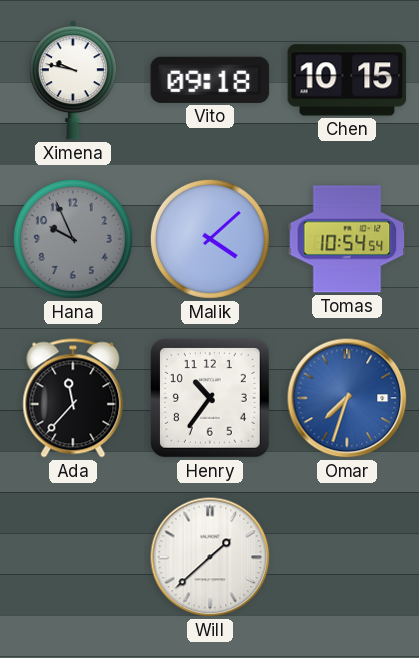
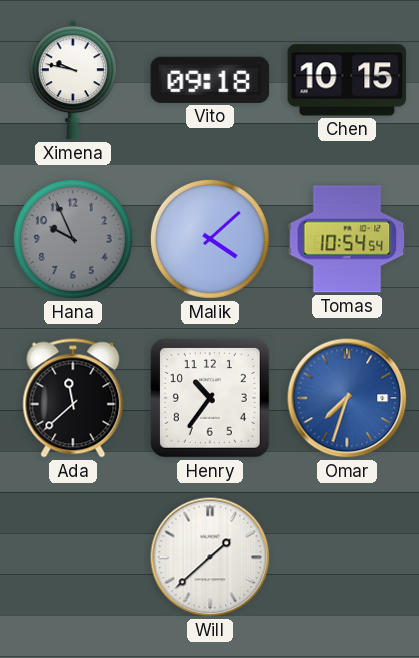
Ada: 11:37 -> 11:38 (73, 398)
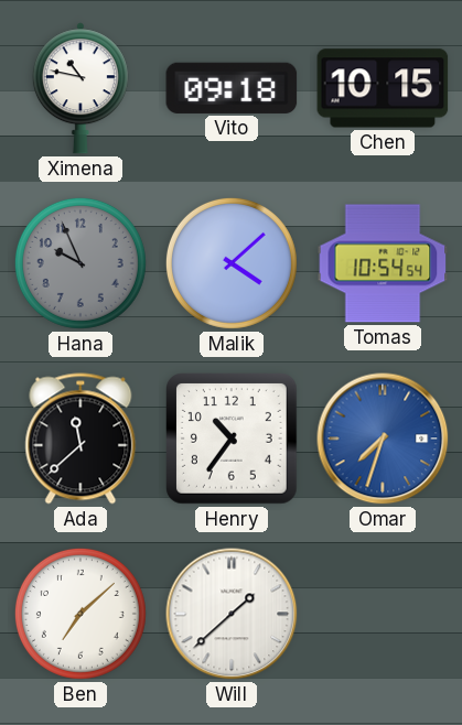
Ximena: 9:47 -> 10:47 (80, 88)
Ben: none -> 7:08 (80, 614)
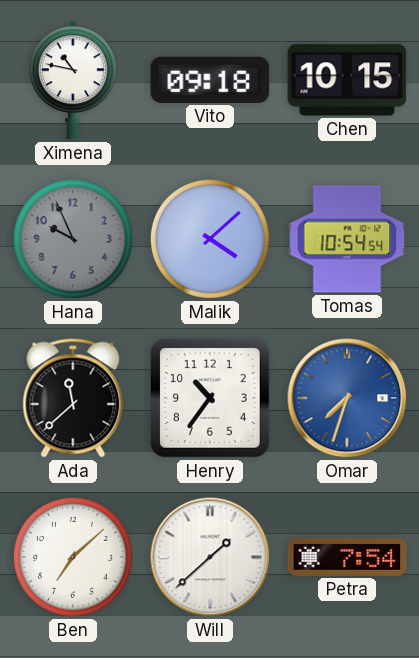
Petra: none -> 7:54 (347, 557)
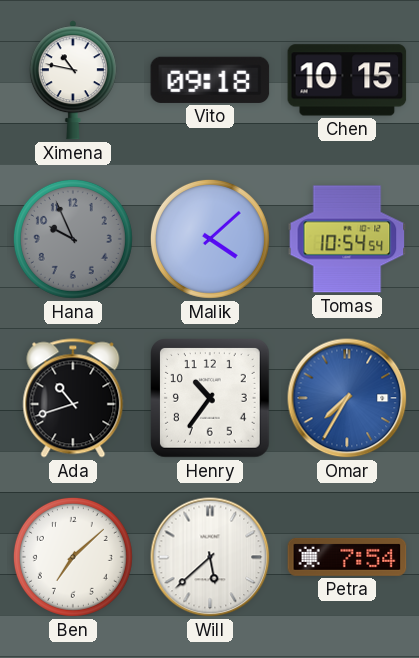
Ada: 11:38 -> 10:42 (73, 398)
Omar: 7:33 -> 7:35 (347, 398)
Will: 1:38 -> 5:38 (210, 557)
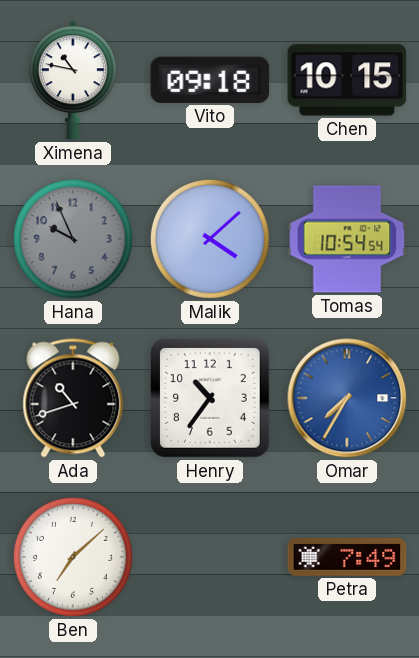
Will: 5:38 -> none (210, 557)
Petra: 7:54 -> 7:49 (347, 557)
